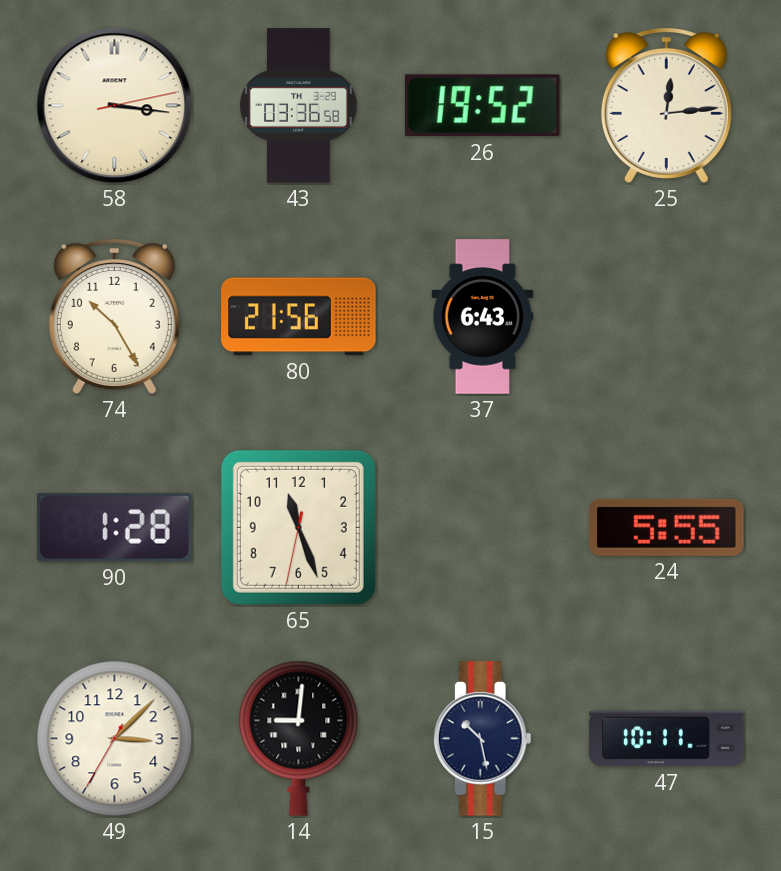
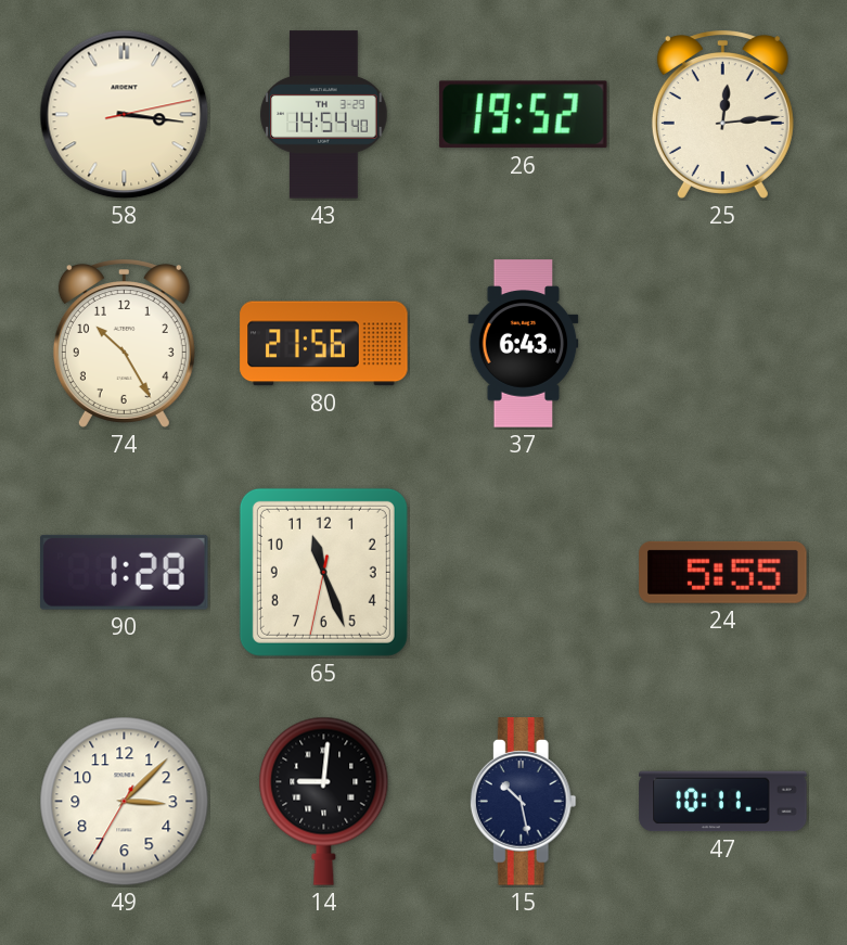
43: 03:36 -> 14:54 (324, 115)
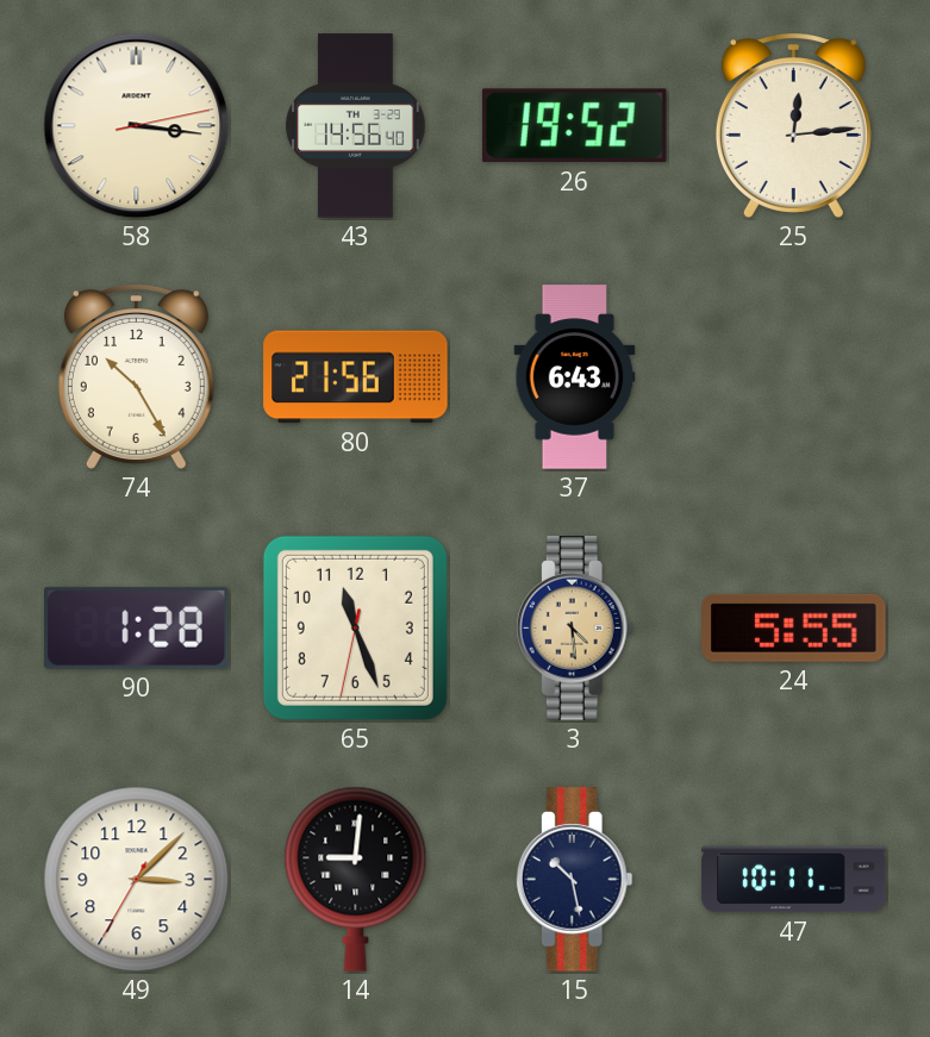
43: 14:54 -> 14:56 (356, 126)
3: none -> 4:29 (574, 629)
